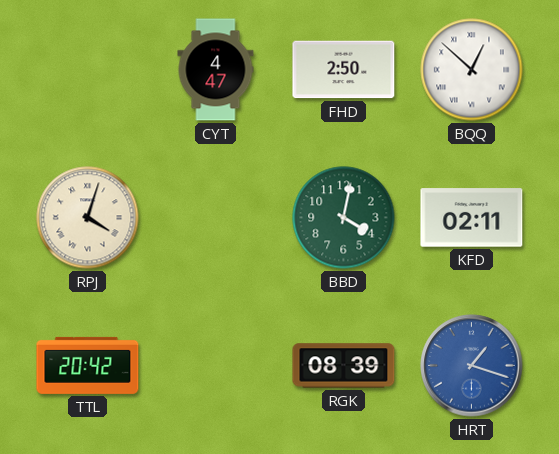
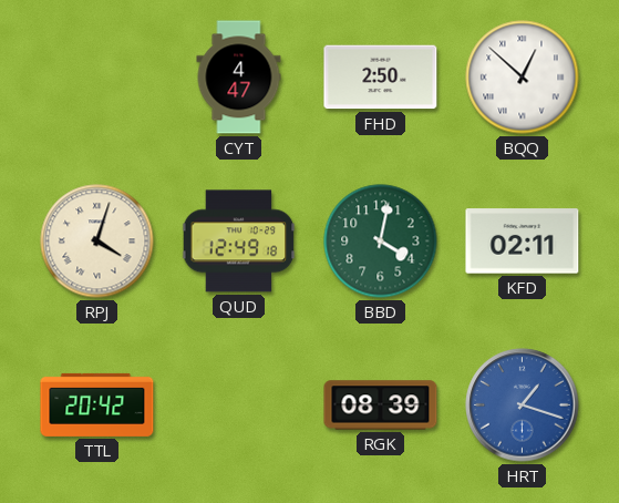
QUD: none -> 12:49 (239, 242)
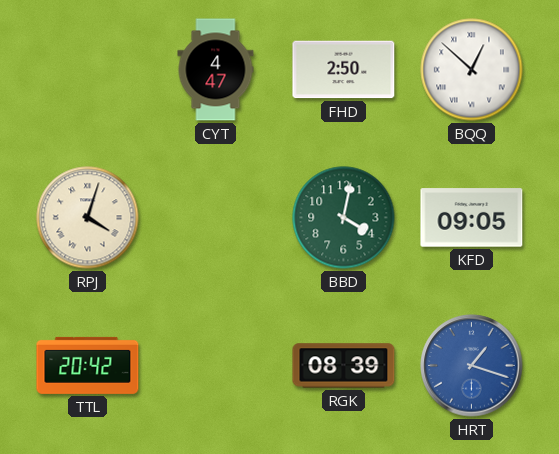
QUD: 12:49 -> none (239, 242)
KFD: 02:11 -> 09:05 (472, 218)
